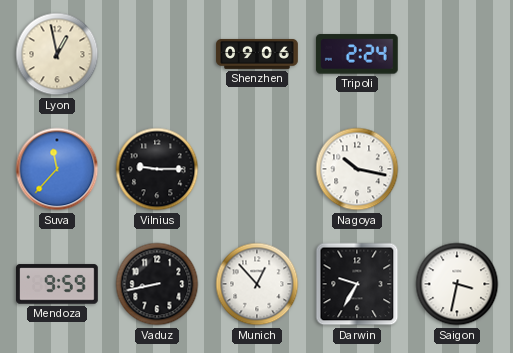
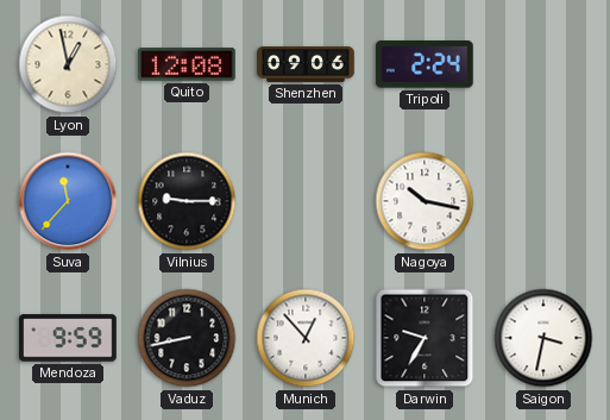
Quito: none -> 12:08 (188, 64)
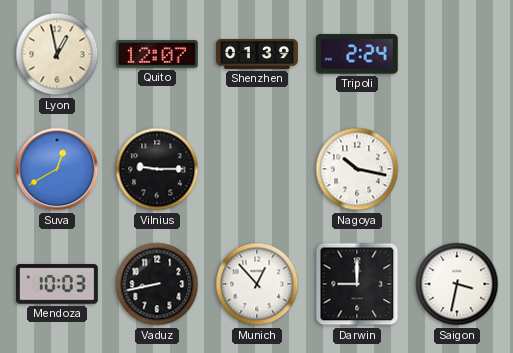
Quito: 12:08 -> 12:07 (158, 54)
Shenzhen: 09:06 -> 01:39 (257, 54)
Suva: 11:37 -> 12:40 (57, 169)
Mendoza: 9:59 -> 10:03 (58, 284)
Darwin: 9:35 -> 9:00 (357, 284)
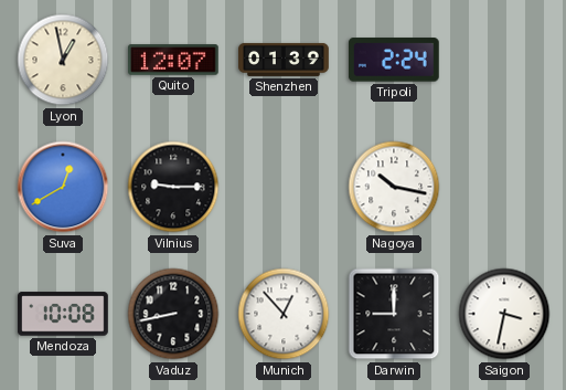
Mendoza: 10:03 -> 10:08 (64, 314)
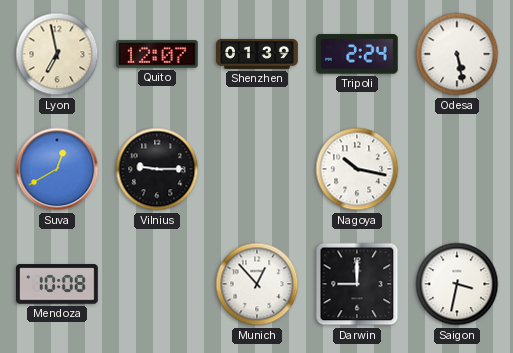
Lyon: 12:58 -> 6:58 (57, 54)
Odesa: none -> 5:28 (457, 54)
Vaduz: 8:43 -> none (173, 314)
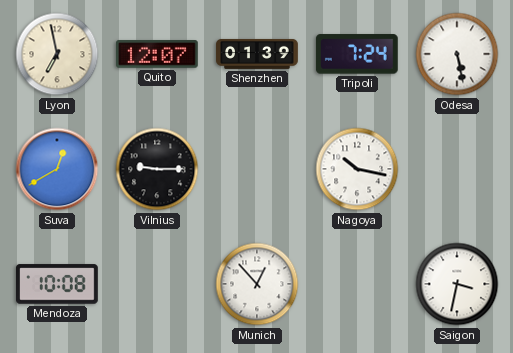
Tripoli: 2:24 -> 7:24 (357, 54)
Darwin: 9:00 -> none (357, 284)
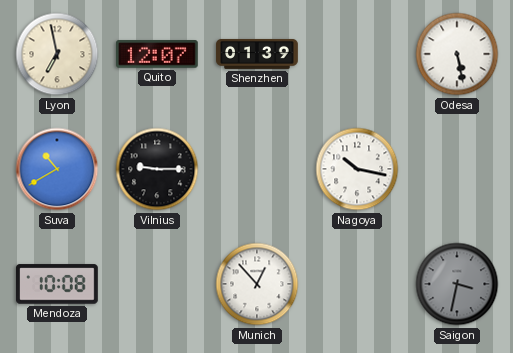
Tripoli: 7:24 -> none (357, 54)
Suva: 12:40 -> 10:40 (57, 169)
Saigon dial: white -> grey (457, 284)
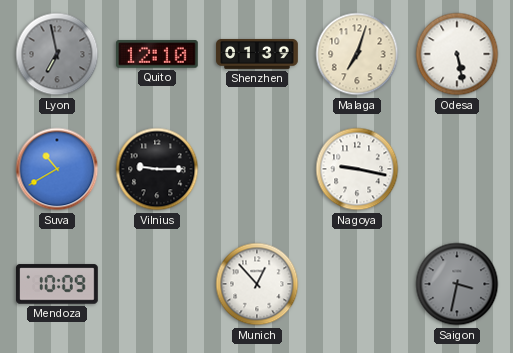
Lyon dial: cream -> grey (57, 54)
Quito: 12:07 -> 12:10 (158, 54)
Malaga: none -> 7:03 (357, 54)
Nagoya: 10:17 -> 9:17 (357, 169)
Mendoza: 10:08 -> 10:09 (58, 284)
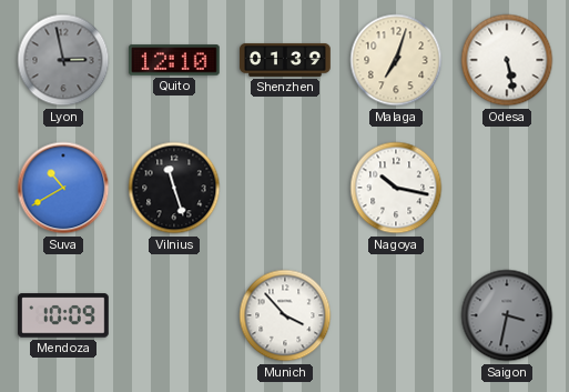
Lyon: 6:58 -> 2:58 (63, 60)
Vilnius: 9:15 -> 11:27 (174, 188)
Nagoya: 9:17 -> 10:17 (396, 188)
Munich: 12:53 -> 3:53 (285, 315)
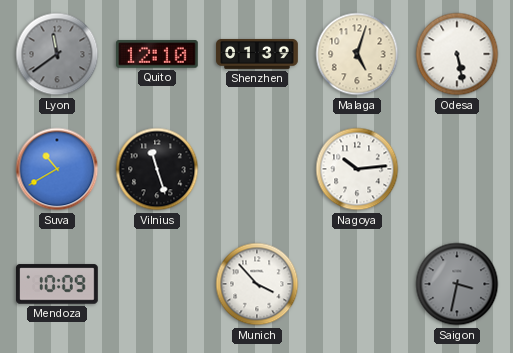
Lyon: 2:58 -> 11:39 (57, 54)
Malaga: 7:03 -> 5:03 (357, 54)
Nagoya: 10:17 -> 10:14 (357, 169)
